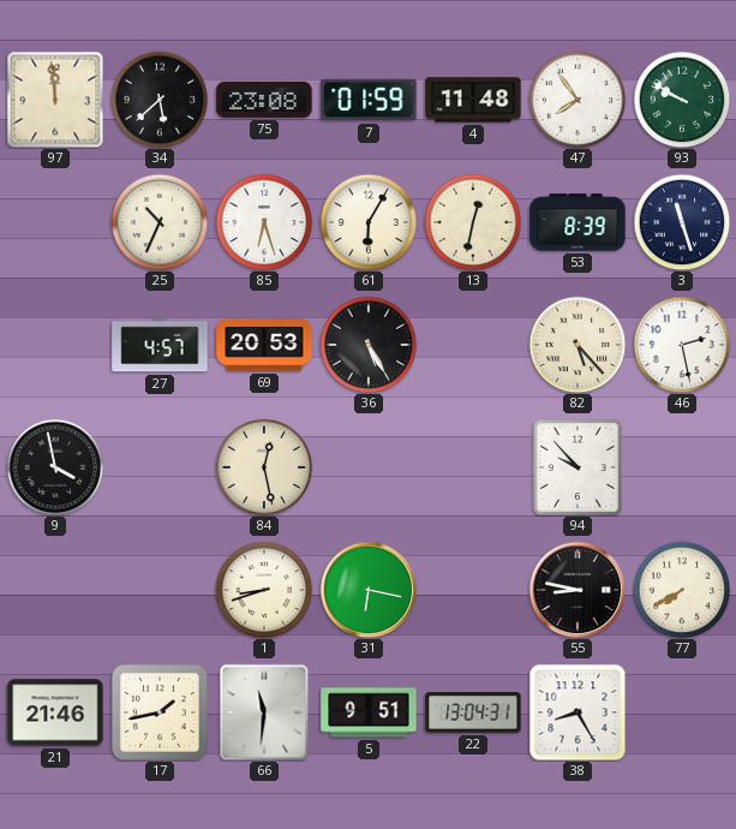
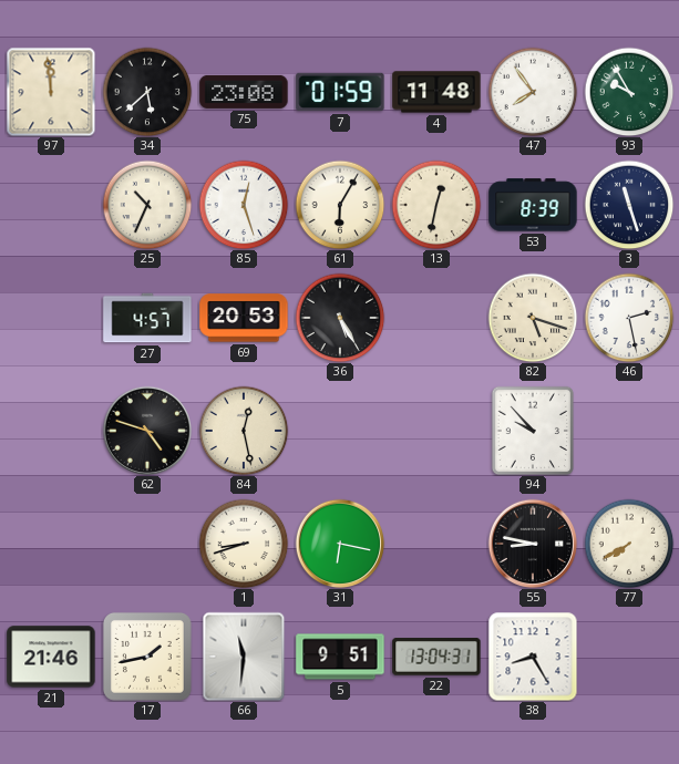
93: 9:50 -> 9:55 (629, 92)
85: 6:27 -> 12:27 (244, 205)
82: 5:23 -> 5:18 (533, 318)
9: 3:58 -> none (55, 467)
62: none -> 4:48 (147, 431)
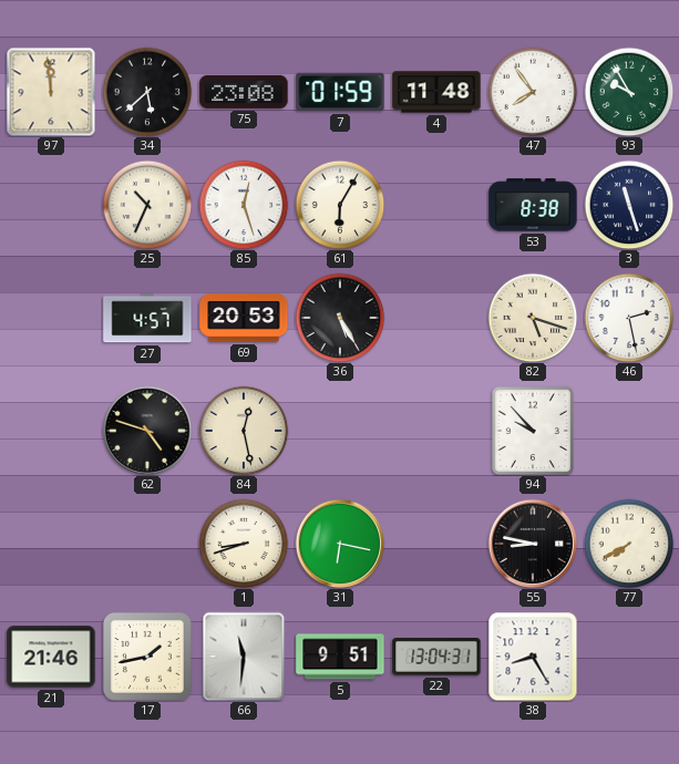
13: 12:32 -> none (436, 205)
53: 8:39 -> 8:38 (533, 205)
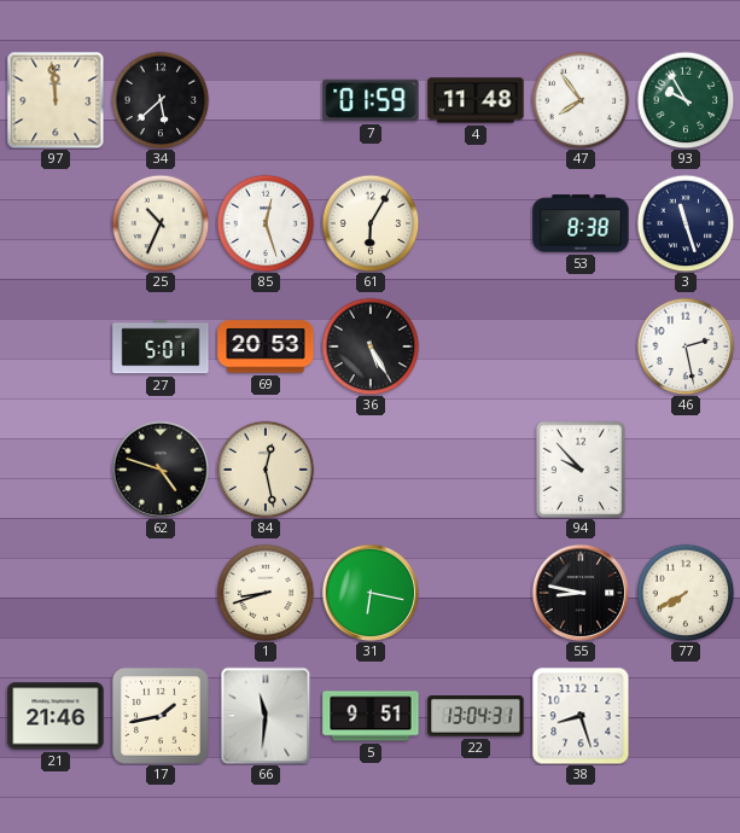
75: 23:08 -> none (244, 92)
27: 4:57 -> 5:01 (161, 346)
82: 5:18 -> none (533, 318)
38: 8:25 -> 8:27 (581, 716)
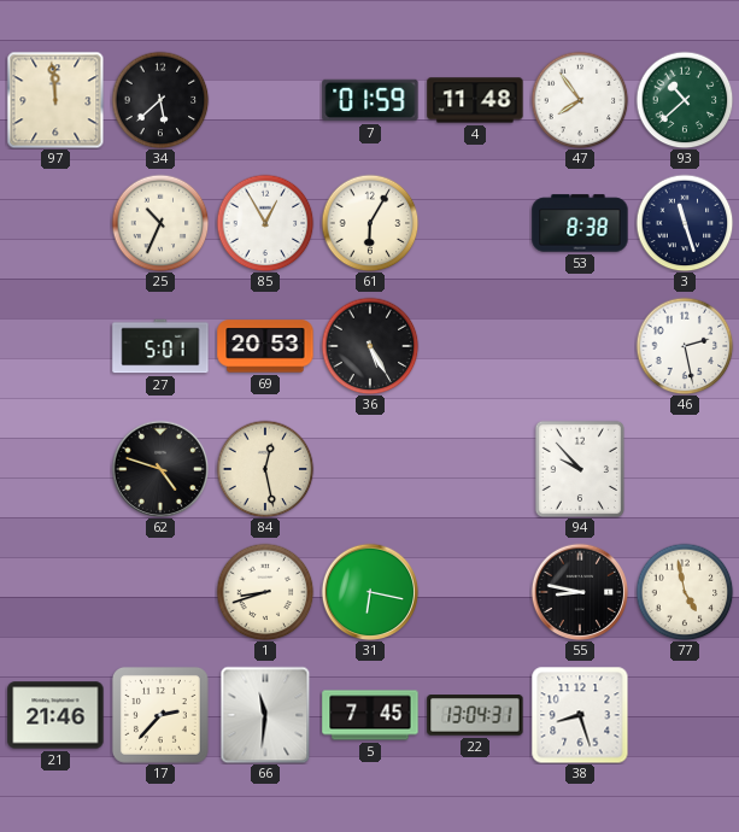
93: 9:55 -> 10:38 (685, 100)
85: 12:27 -> 12:55 (265, 223)
77: 7:40 -> 4:58 (685, 592)
17: 1:43 -> 2:37 (160, 715)
5: 9:51 -> 7:45 (370, 715)
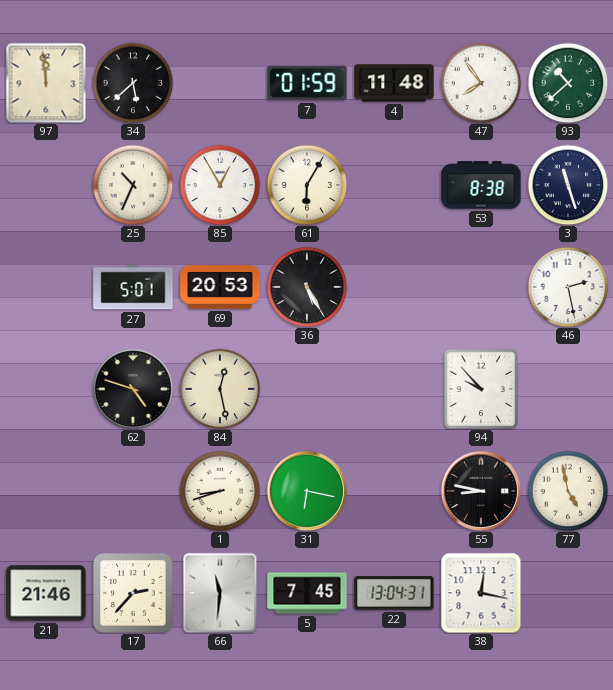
38: 8:27 -> 12:17 (481, 593)
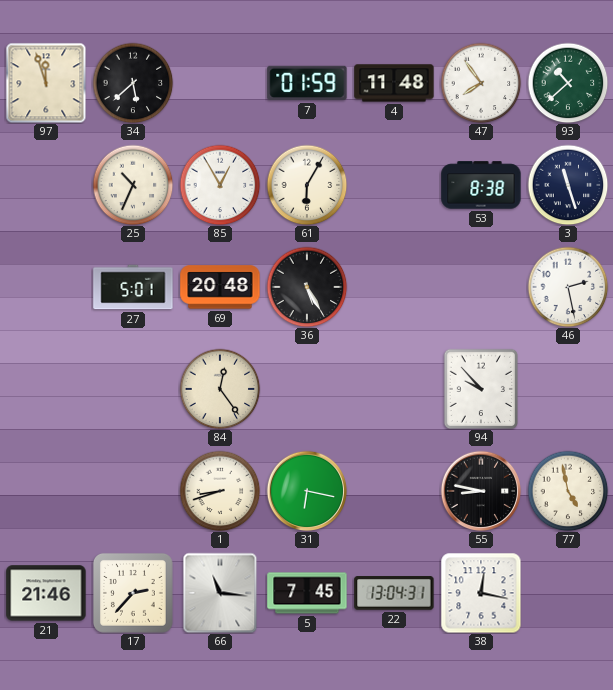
97: 11:59 -> 11:57 (46, 83)
69: 20:53 -> 20:48 (220, 287)
62: 4:48 -> none (133, 389)
84: 12:28 -> 12:24 (220, 389)
66: 11:31 -> 11:16 (220, 593)
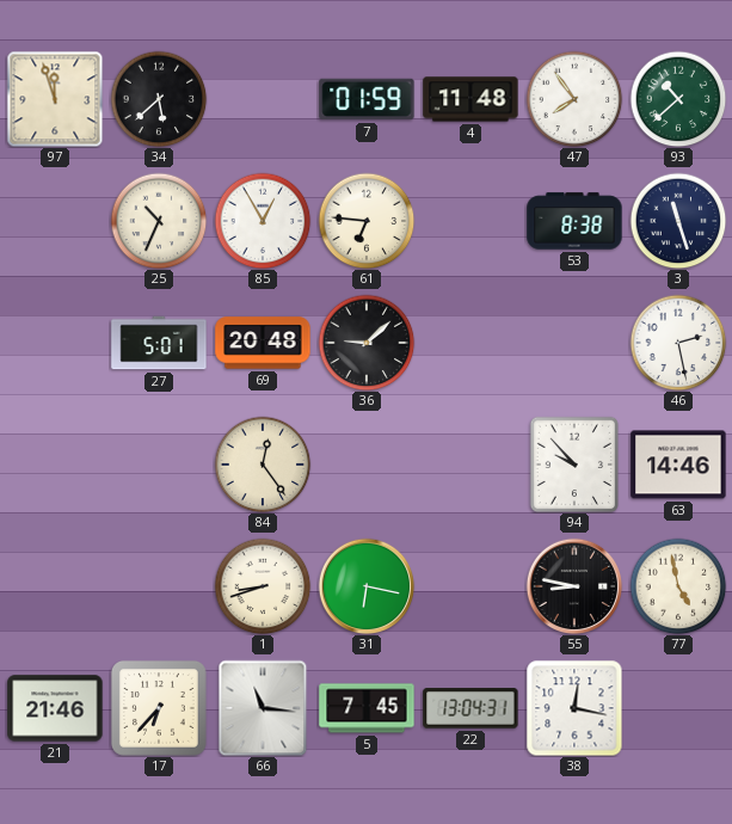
61: 6:05 -> 6:46 (367, 221)
36: 5:25 -> 9:08 (367, 343)
63: none -> 14:46 (678, 465)
17: 2:37 -> 6:37 (159, 708)
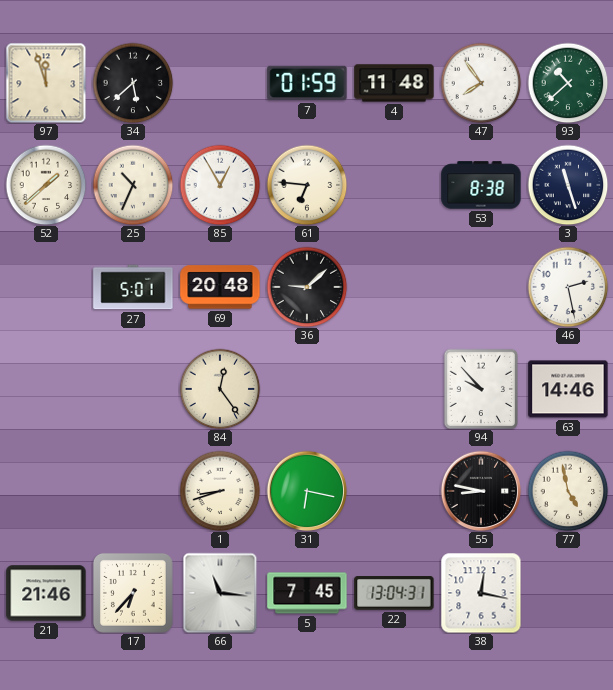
52: none -> 1:38 (46, 185)
